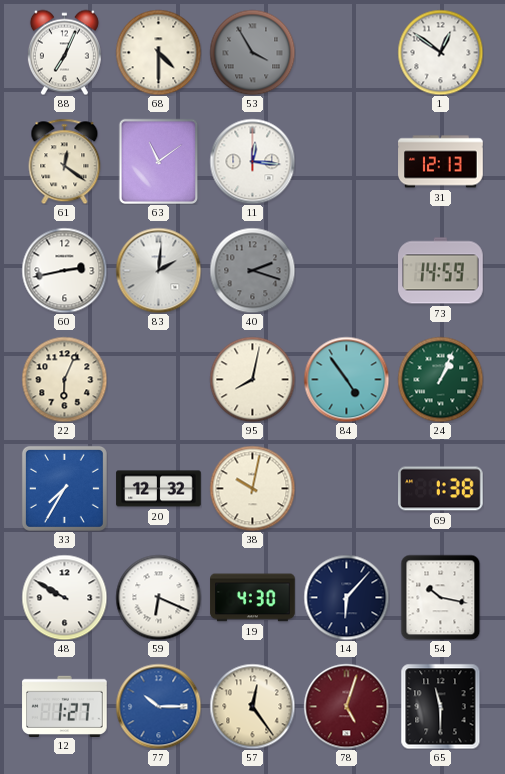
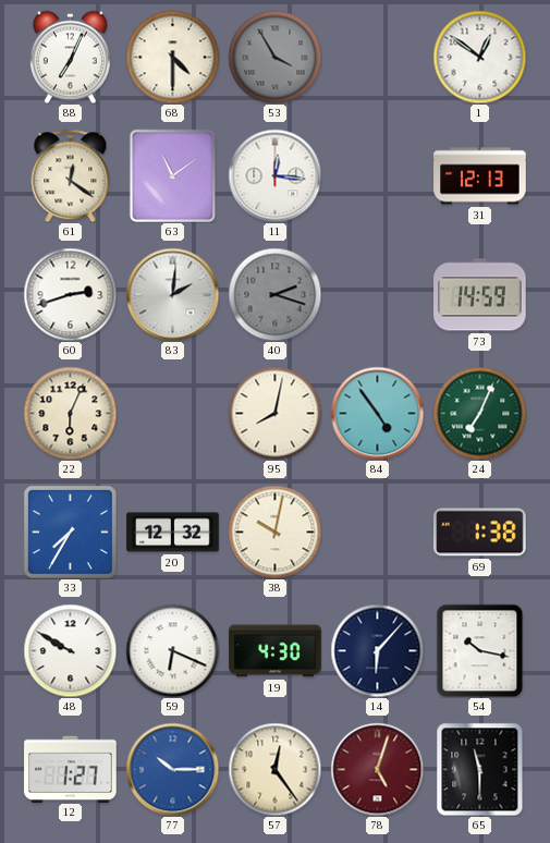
60: 2:43 -> 2:42 (70, 294)
24: 1:04 -> 7:04 (479, 413)
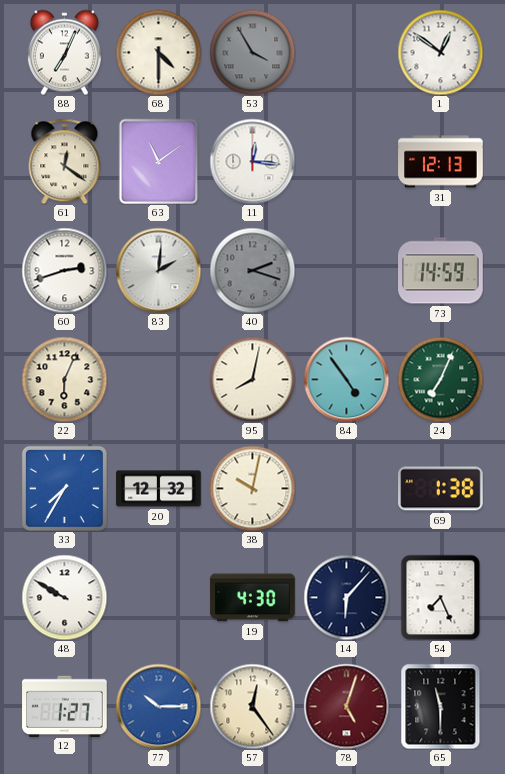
59: 6:19 -> none (172, 650)
54: 10:17 -> 7:26 (441, 597)
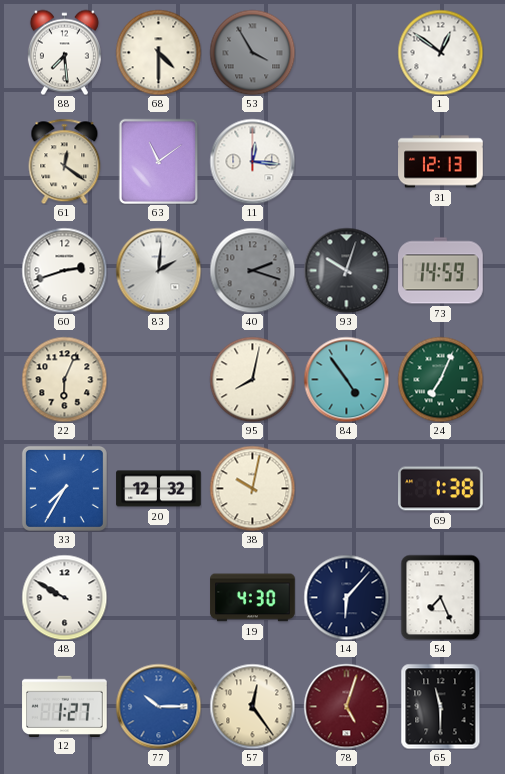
88: 7:04 -> 7:29 (64, 52)
93: none -> 10:03 (346, 270)
